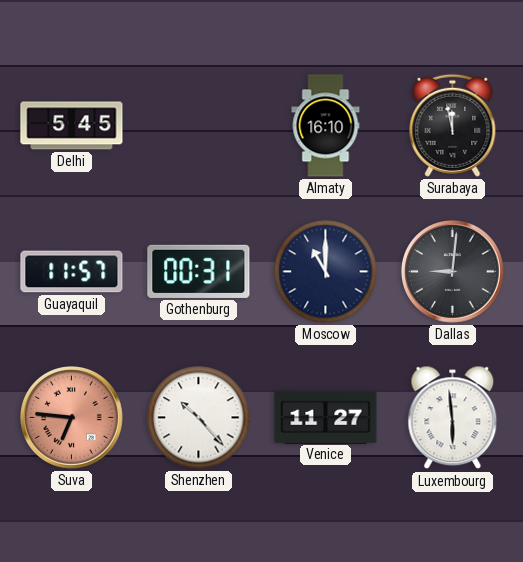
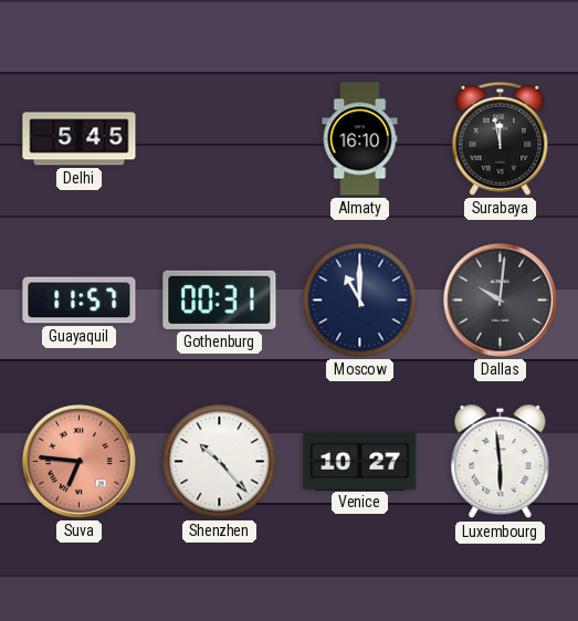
Dallas: 9:01 -> 10:01 (501, 301)
Venice: 11:27 -> 10:27 (360, 461)
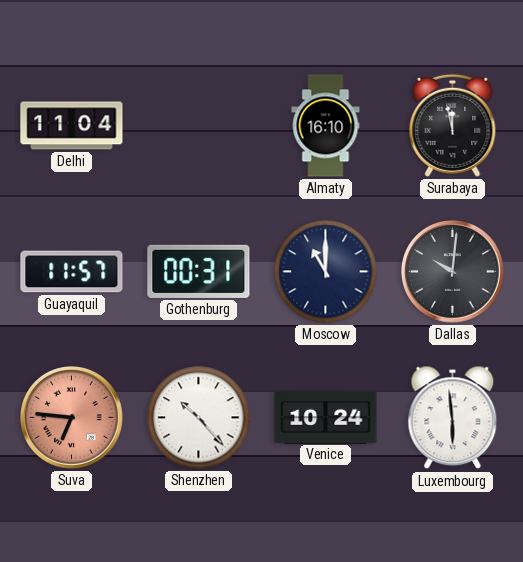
Delhi: 5:45 -> 11:04 (72, 126)
Venice: 10:27 -> 10:24 (326, 417)
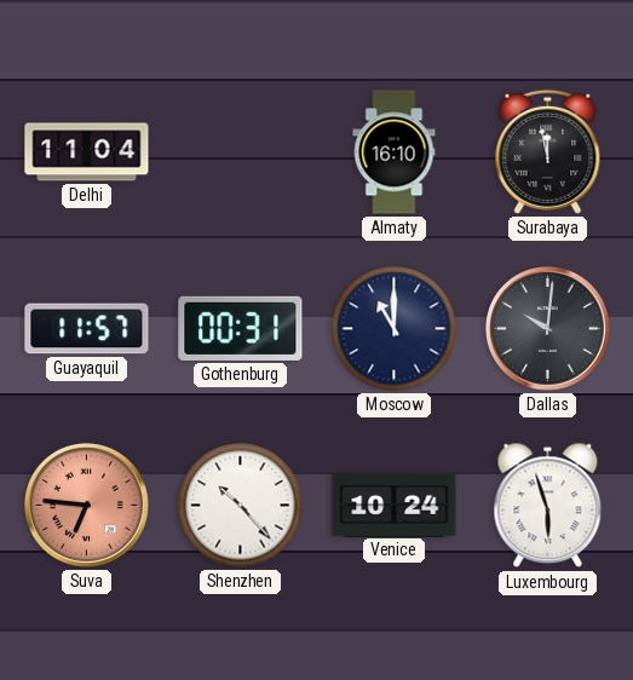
Luxembourg: 5:59 -> 5:57 (548, 506)
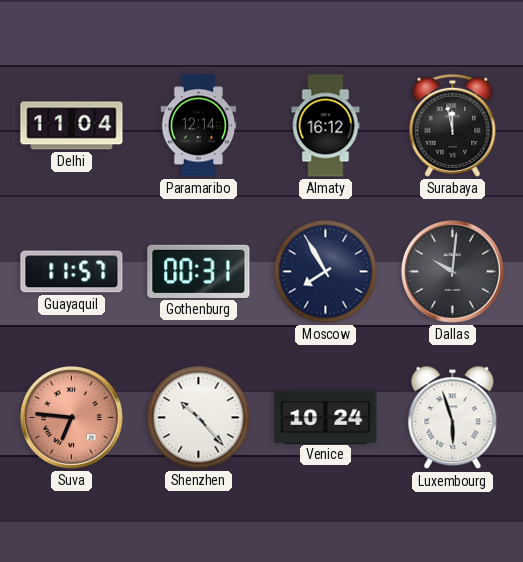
Paramaribo: none -> 12:14 (199, 126)
Almaty: 16:10 -> 16:12 (326, 126)
Moscow: 11:00 -> 7:55 (326, 272)
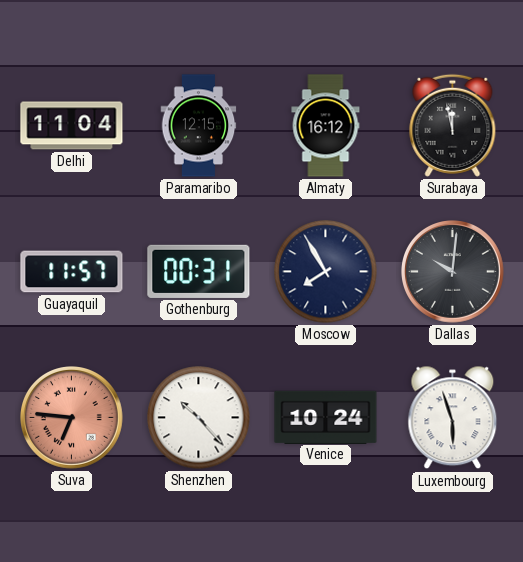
Paramaribo: 12:14 -> 12:15 (199, 126)
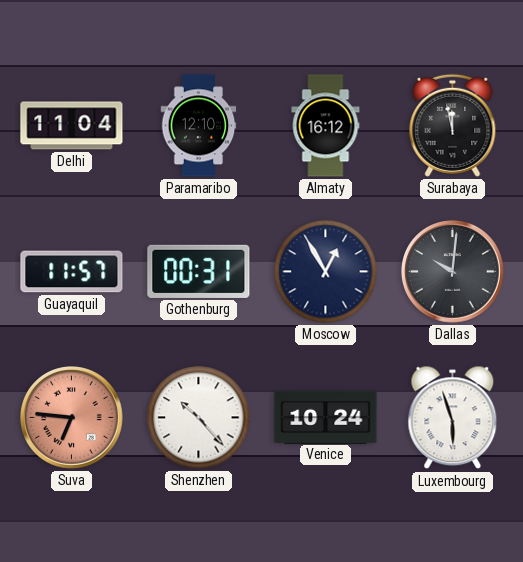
Paramaribo: 12:15 -> 12:10 (199, 126)
Moscow: 7:55 -> 12:55 (326, 272)
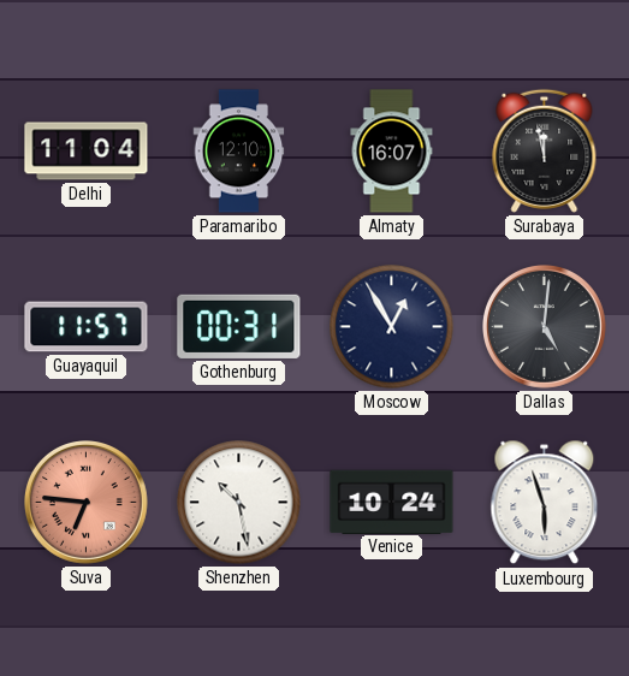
Almaty: 16:12 -> 16:07 (392, 152)
Dallas: 10:01 -> 5:01 (545, 327)
Shenzhen: 10:23 -> 10:28 (239, 503)
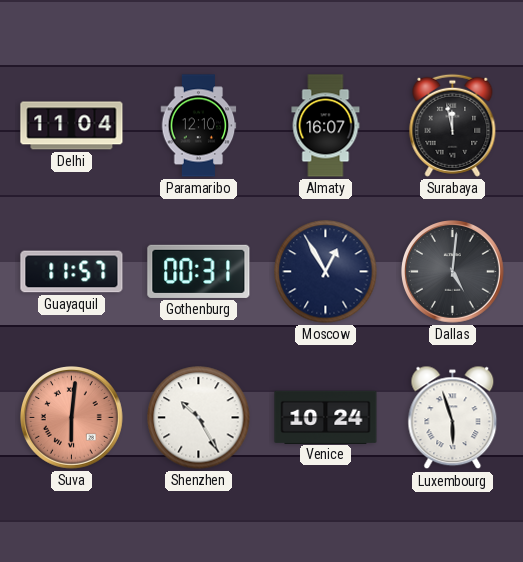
Suva: 6:46 -> 6:01 (72, 418)
Shenzhen: 10:28 -> 10:25 (199, 418)
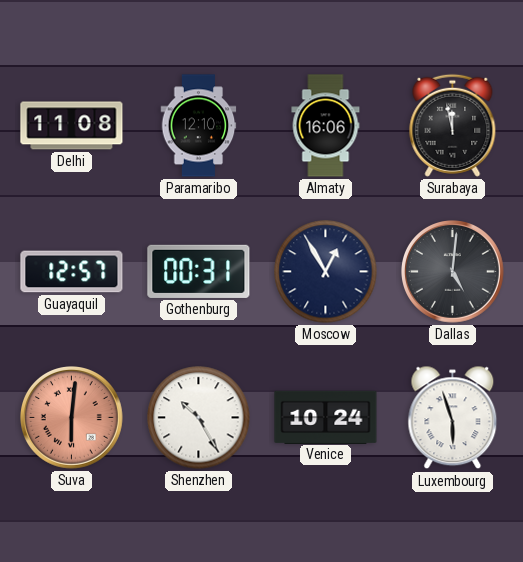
Delhi: 11:04 -> 11:08 (72, 126)
Almaty: 16:07 -> 16:06 (326, 126)
Guayaquil: 11:57 -> 12:57 (72, 272)
